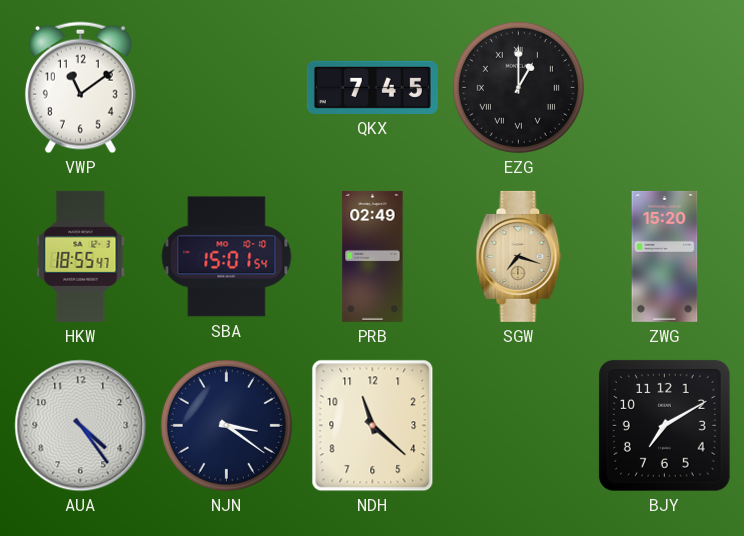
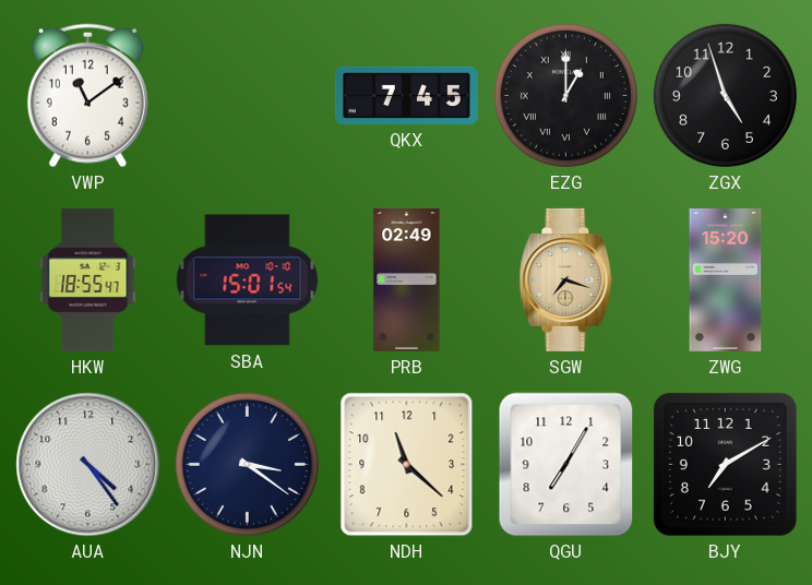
ZGX: none -> 4:57 (725, 95)
QGU: none -> 7:05 (566, 465)
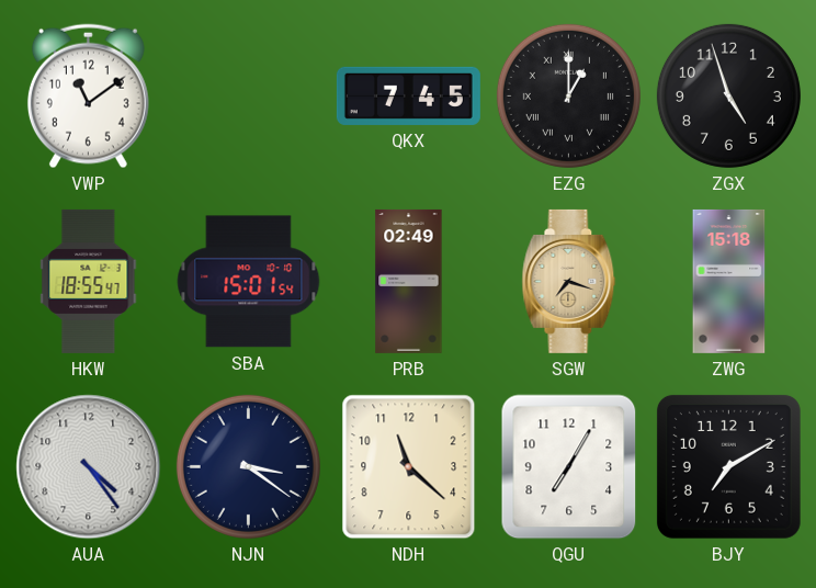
ZWG: 15:20 -> 15:18 (729, 281)
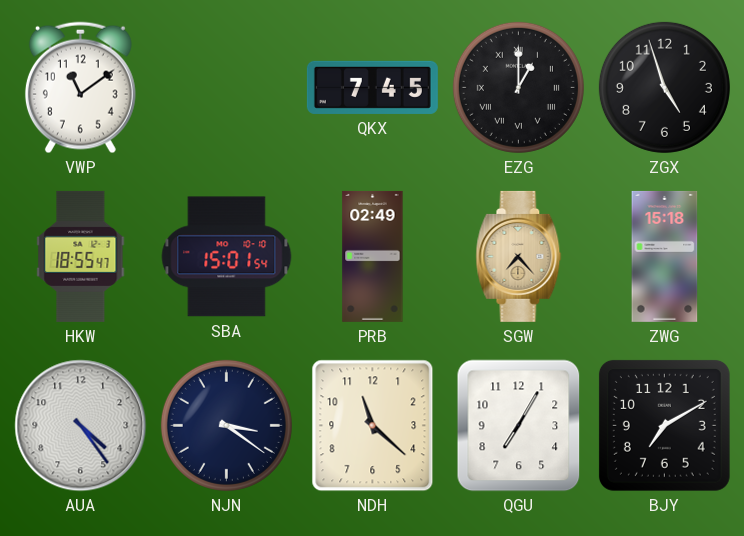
SGW: 7:18 -> 7:23 (519, 256)
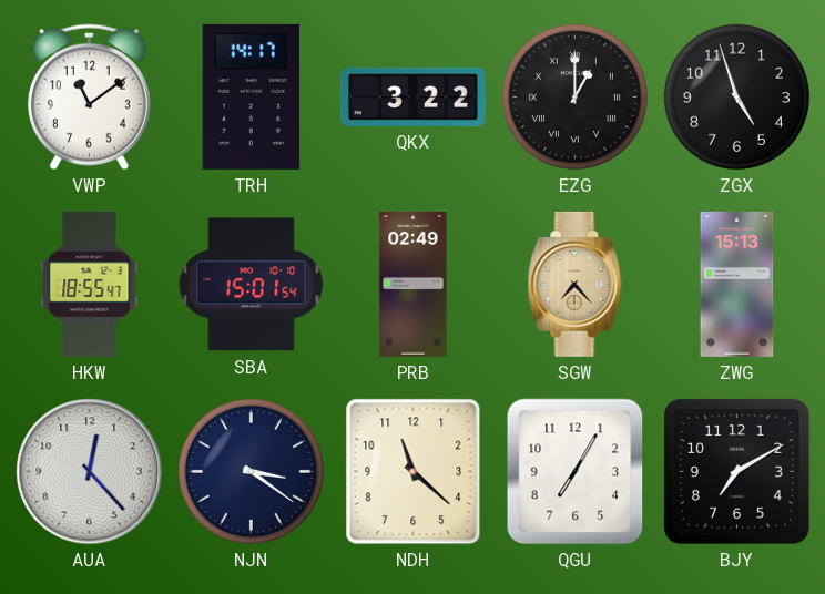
TRH: none -> 14:17 (251, 96)
QKX: 7:45 -> 3:22 (412, 96)
ZWG: 15:18 -> 15:13 (737, 284)
AUA: 4:24 -> 12:23 (90, 472)
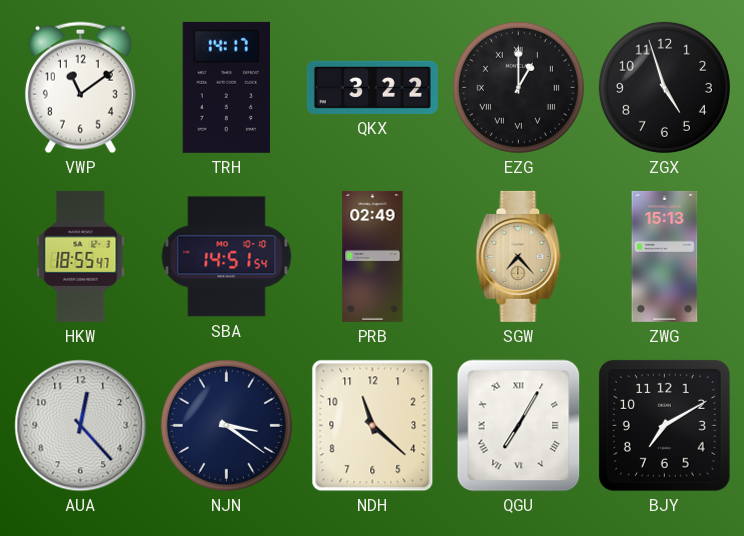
SBA: 15:01 -> 14:51 (227, 257)
QGU numerals: Arabic -> Roman (519, 426)
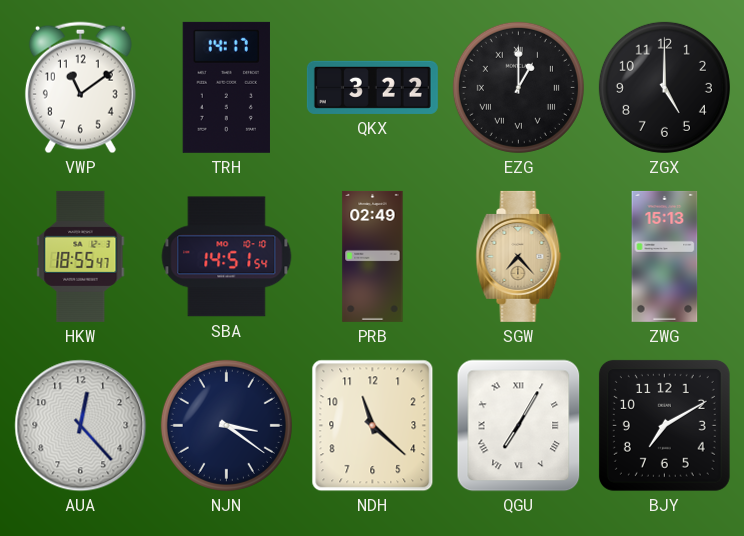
ZGX: 4:57 -> 5:00 (664, 87)
